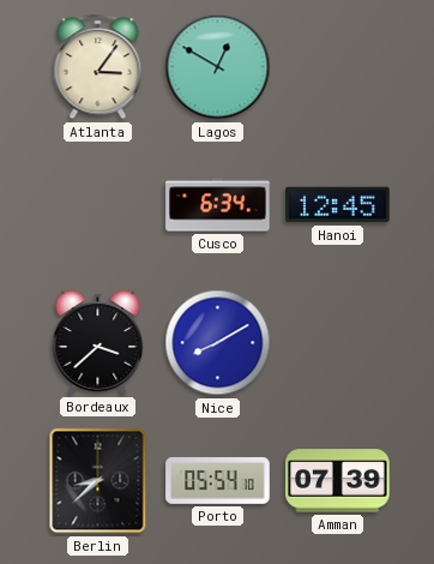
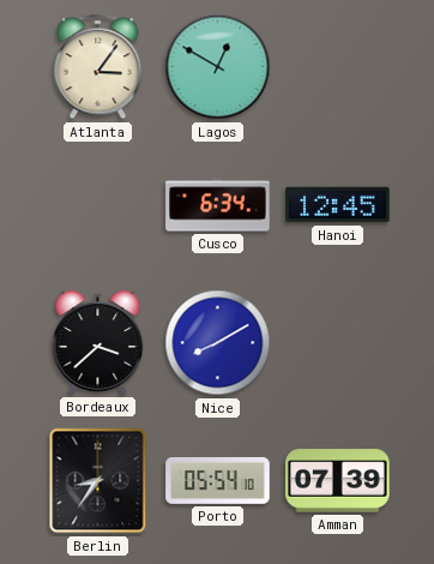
Berlin: 8:38 -> 8:36 (98, 481)
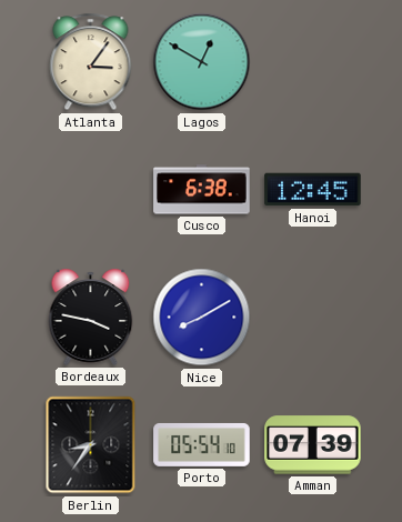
Cusco: 6:34 -> 6:38 (202, 190)
Bordeaux: 3:38 -> 3:47 (91, 317)
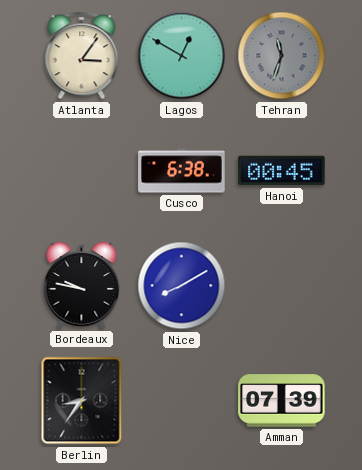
Tehran: none -> 11:33 (282, 56)
Hanoi: 12:45 -> 00:45 (282, 171)
Bordeaux: 3:47 -> 9:47 (82, 285)
Porto: 05:54 -> none (202, 444)
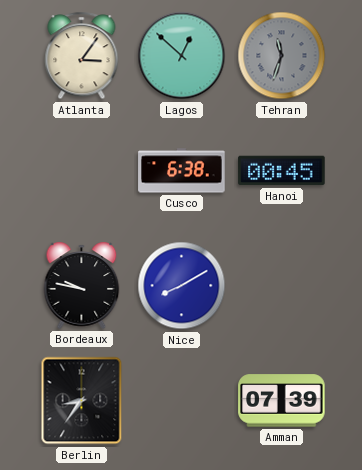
Lagos: 12:50 -> 12:52 (182, 56)
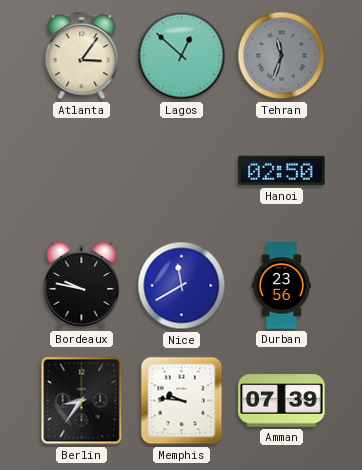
Cusco: 6:38 -> none (182, 171)
Hanoi: 00:45 -> 02:50 (282, 171)
Nice: 8:10 -> 11:40 (182, 286)
Durban: none -> 23:56 (281, 286)
Memphis: none -> 9:46 (182, 401)
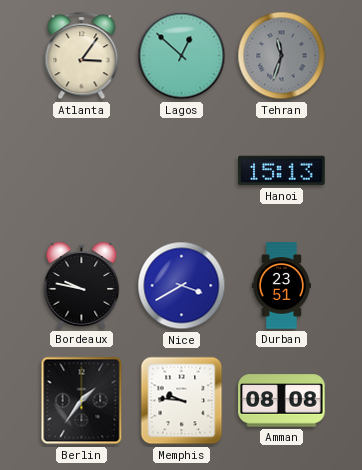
Hanoi: 02:50 -> 15:13 (282, 171)
Nice: 11:40 -> 3:40 (182, 286)
Durban: 23:56 -> 23:51 (281, 286)
Berlin: 8:36 -> 1:36 (82, 401)
Amman: 07:39 -> 08:08 (282, 401)
